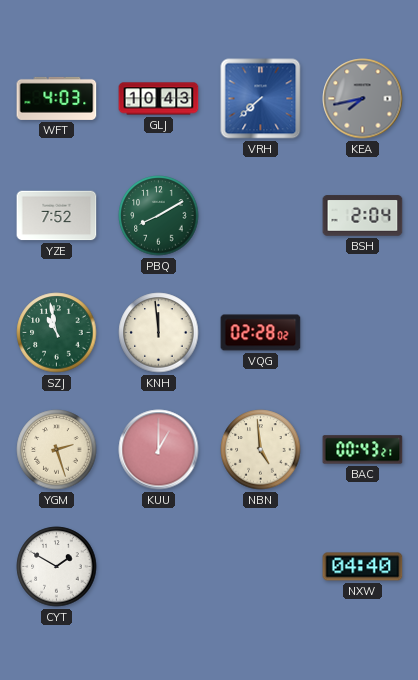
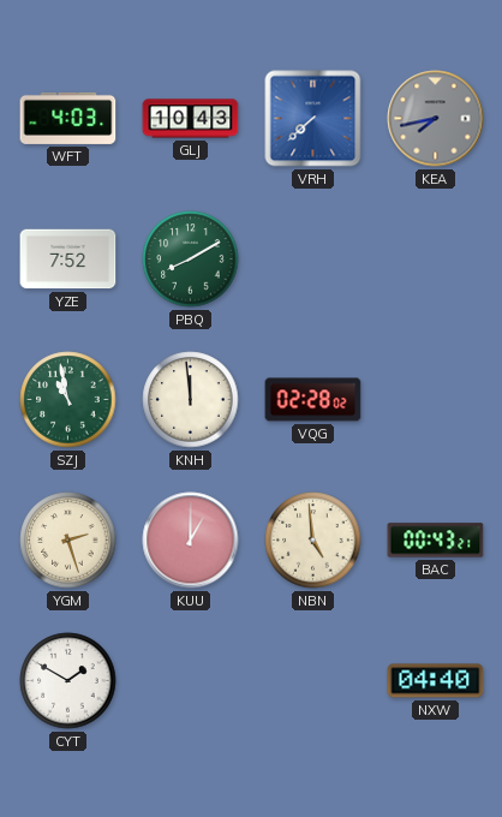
BSH: 2:04 -> none (363, 216)
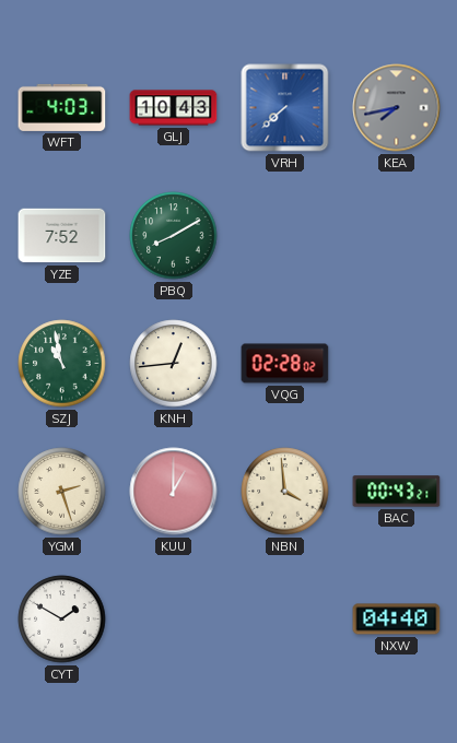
KNH: 11:59 -> 12:44 (174, 364)
NBN: 4:59 -> 3:59 (285, 492)
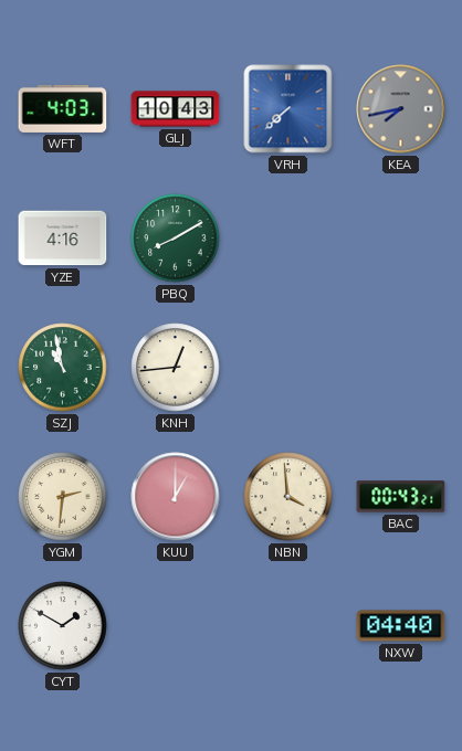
YZE: 7:52 -> 4:16 (63, 239)
VQG: 02:28 -> none (285, 364)
YGM: 2:27 -> 2:31 (63, 497)
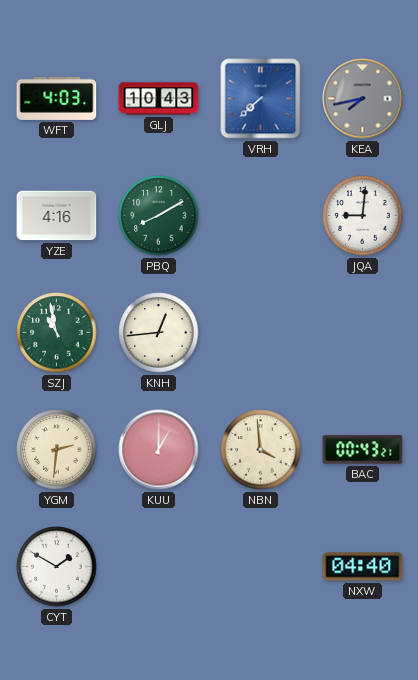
JQA: none -> 9:01 (363, 216)
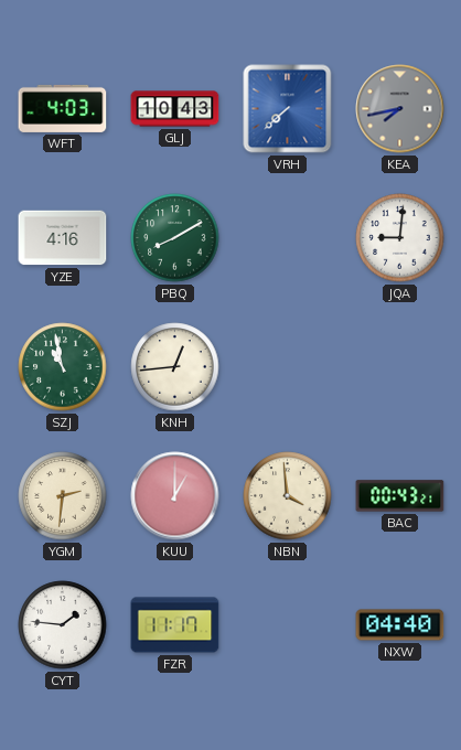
CYT: 1:50 -> 1:46 (63, 625)
FZR: none -> 11:17 (175, 625)
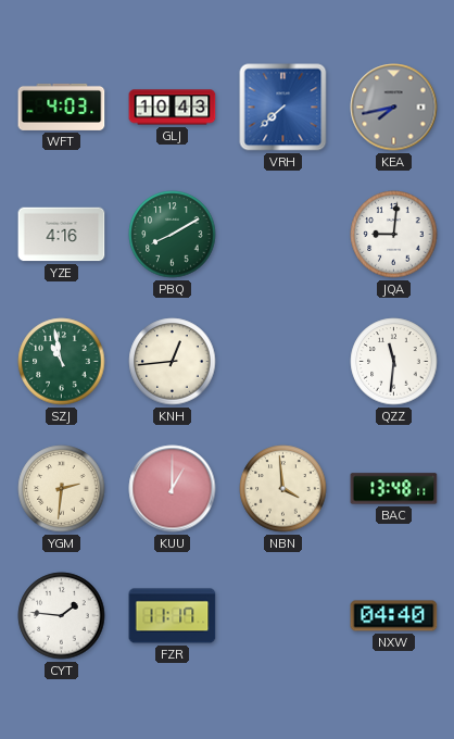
QZZ: none -> 11:31 (394, 362)
BAC: 00:43 -> 13:48 (394, 489)
